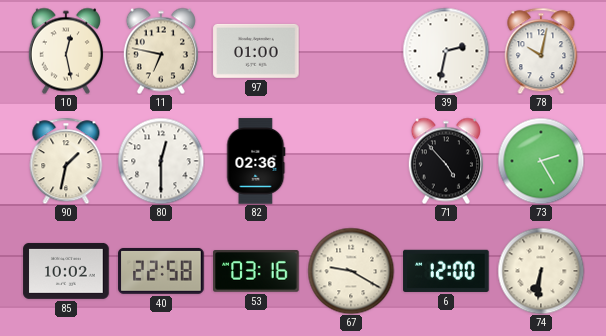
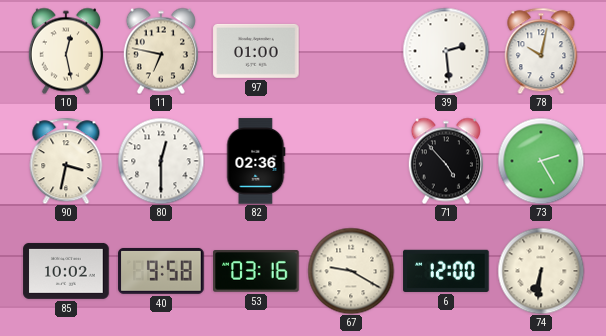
39: 2:32 -> 2:29 (446, 51)
90: 1:32 -> 3:32 (66, 161)
40: 22:58 -> 9:58 (161, 271)
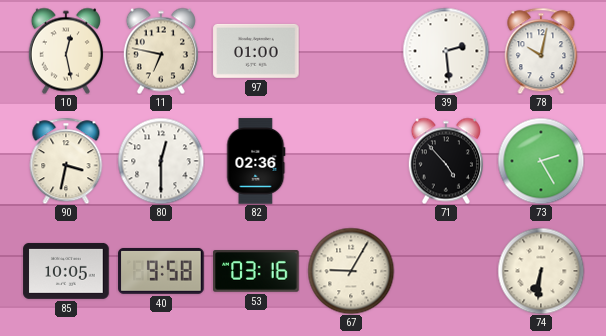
85: 10:02 -> 10:05 (66, 271)
67: 9:20 -> 9:05 (351, 271)
6: 12:00 -> none (446, 271)
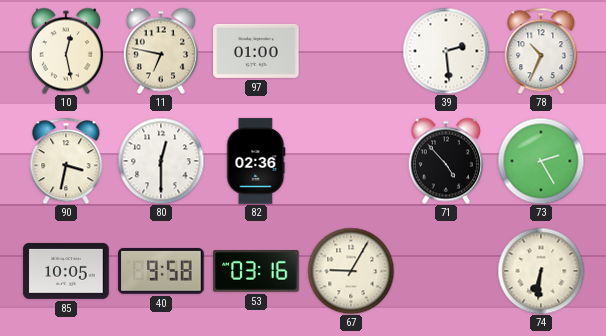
78: 10:02 -> 10:34 (541, 51)
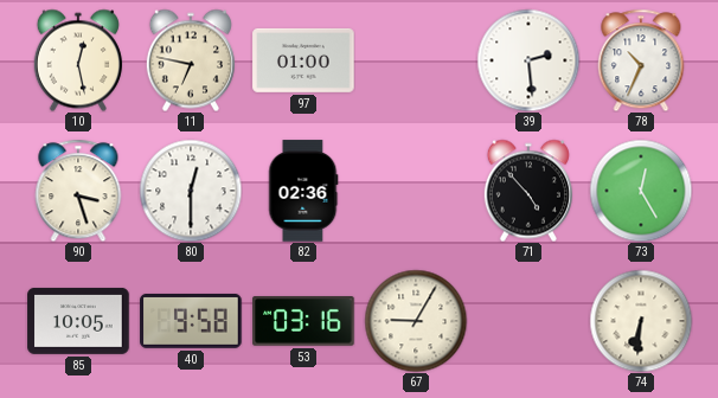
90: 3:32 -> 3:27 (78, 191)
73: 2:25 -> 12:25 (641, 191)
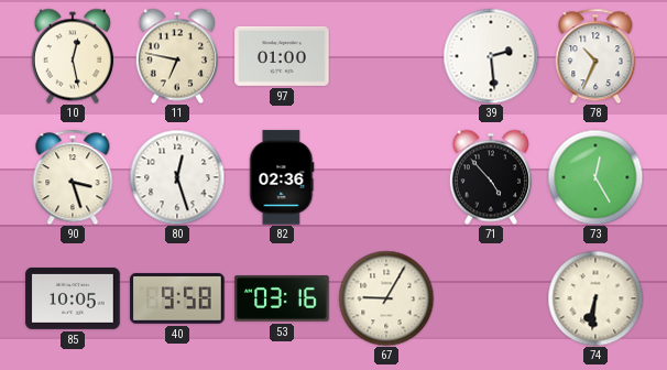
80: 12:30 -> 12:27 (177, 177)
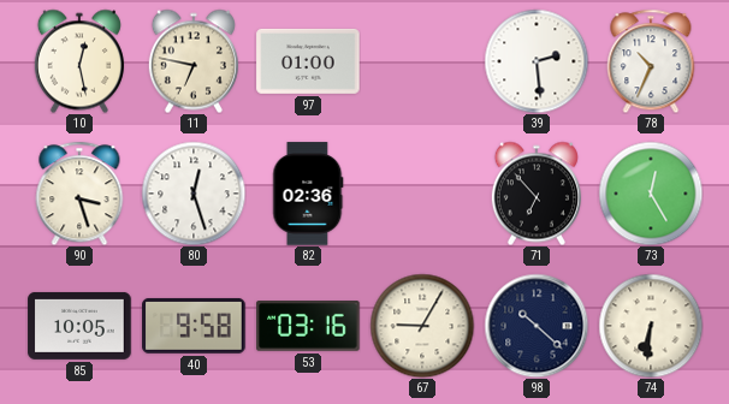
71: 4:53 -> 6:53 (537, 194)
98: none -> 10:22 (537, 326)
